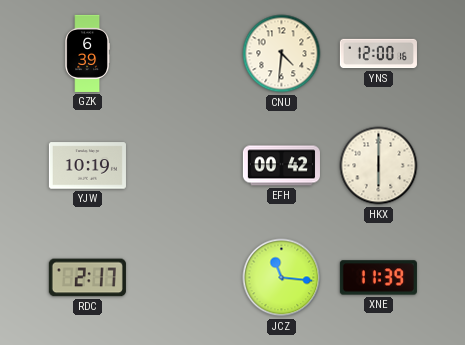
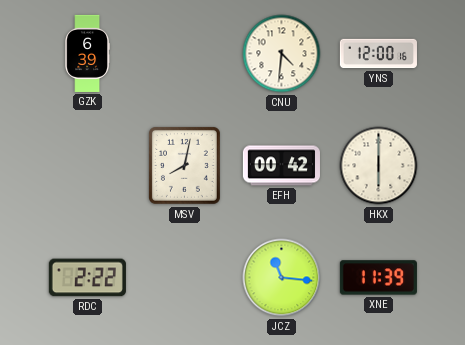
YJW: 10:19 -> none (87, 166)
MSV: none -> 8:02 (184, 165)
RDC: 2:17 -> 2:22 (87, 278)
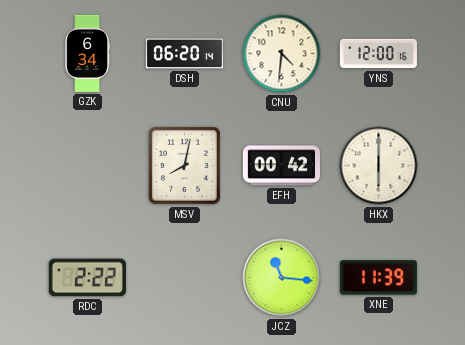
GZK: 6:39 -> 6:34 (87, 53)
DSH: none -> 06:20 (184, 54)
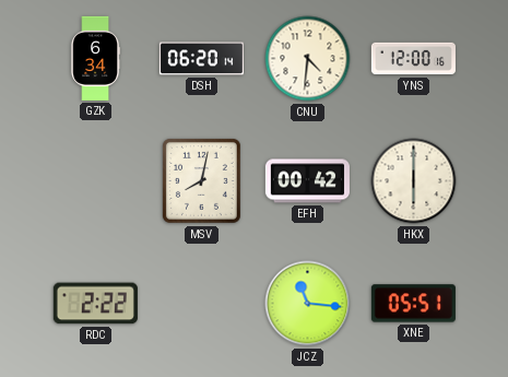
XNE: 11:39 -> 05:51 (413, 304)
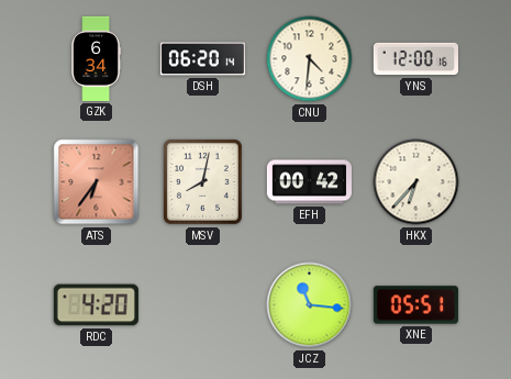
ATS: none -> 6:36 (97, 182)
HKX: 6:00 -> 6:37 (416, 182)
RDC: 2:22 -> 4:20 (96, 305)
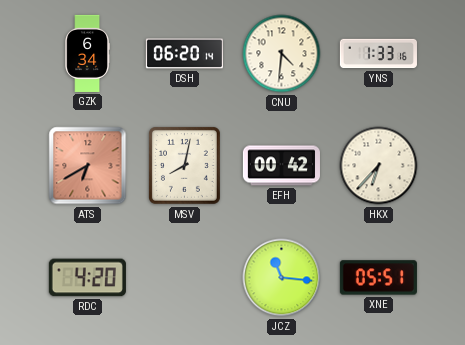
YNS: 12:00 -> 1:33 (378, 54)
ATS: 6:36 -> 6:40 (88, 166)
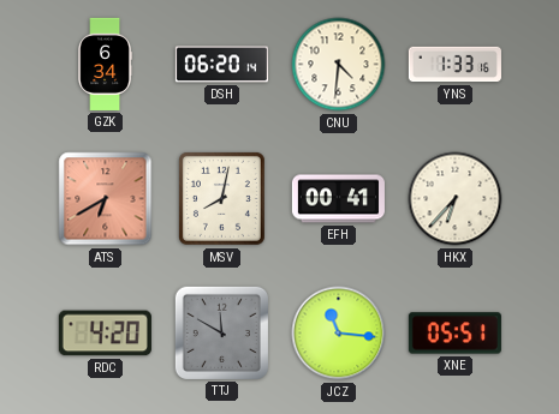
EFH: 00:42 -> 00:41 (338, 199)
TTJ: none -> 11:50 (221, 332)
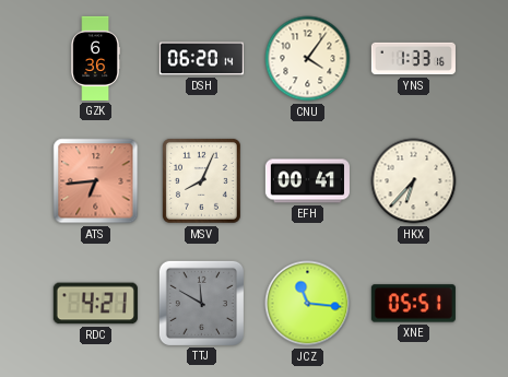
GZK: 6:34 -> 6:36 (95, 58)
CNU: 4:31 -> 4:06 (308, 59)
ATS: 6:40 -> 6:44 (96, 181)
MSV: 8:02 -> 8:04 (201, 180)
RDC: 4:20 -> 4:21 (95, 304)
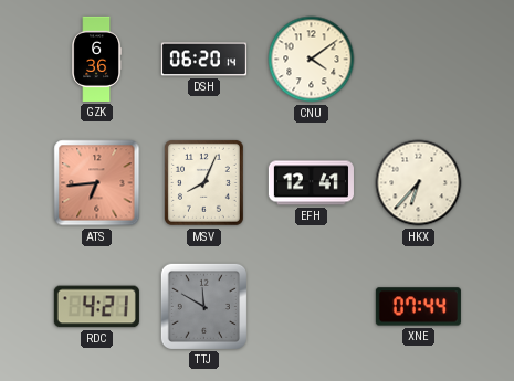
CNU: 4:06 -> 4:09 (312, 60)
YNS: 1:33 -> none (413, 59)
EFH: 00:41 -> 12:41 (311, 183)
JCZ: 11:16 -> none (308, 304)
XNE: 05:51 -> 07:44 (418, 307)
